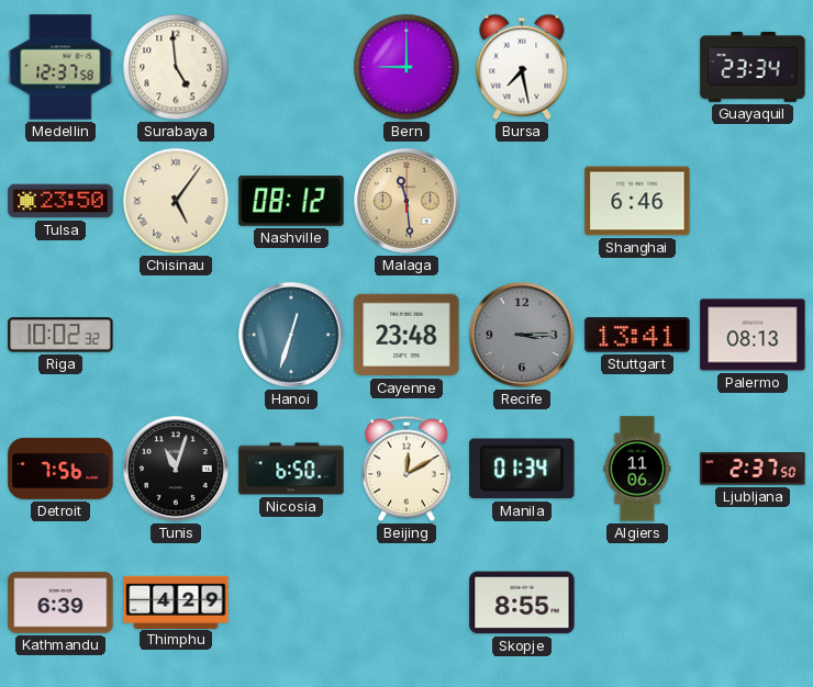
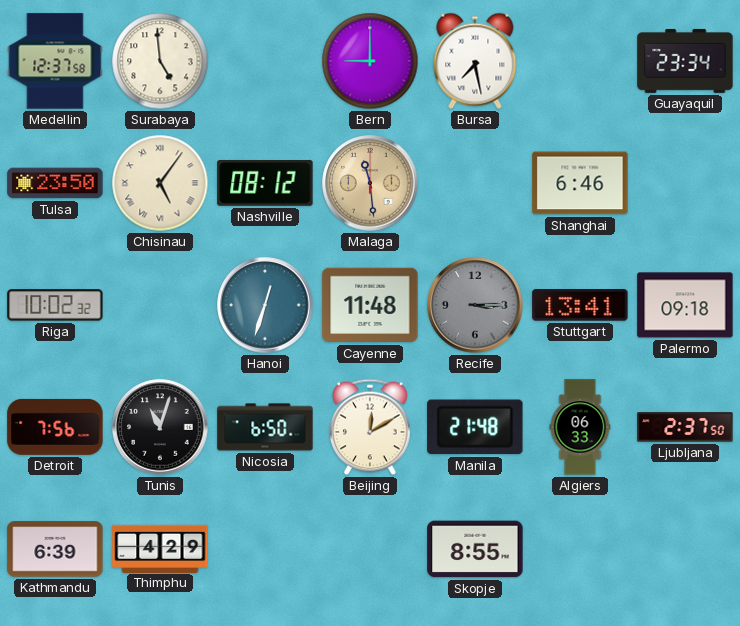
Cayenne: 23:48 -> 11:48 (370, 305)
Palermo: 08:13 -> 09:18 (685, 305)
Manila: 01:34 -> 21:48 (475, 427)
Algiers: 11:06 -> 06:33 (580, 427)
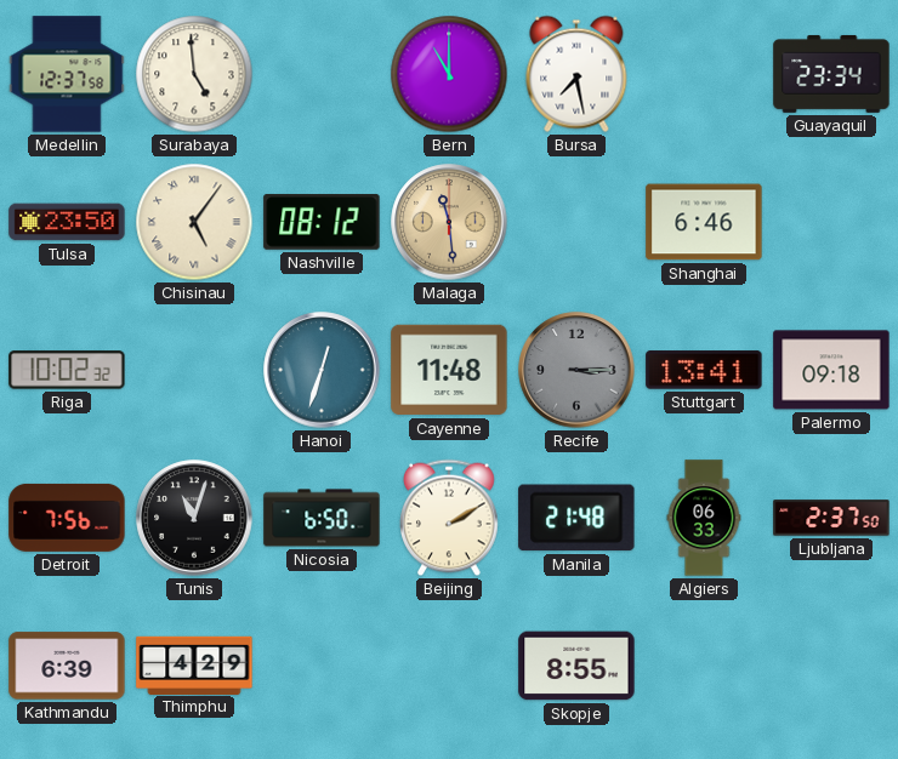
Bern: 9:00 -> 11:00 (449, 74)
Beijing: 12:10 -> 2:10 (449, 518)
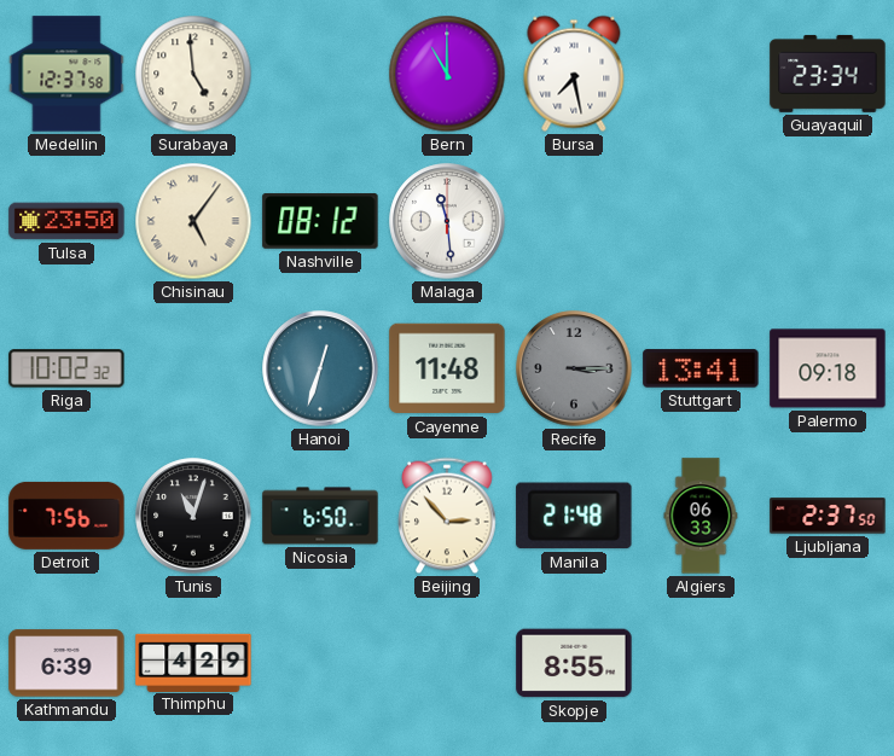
Malaga dial: champagne -> white (447, 221)
Shanghai: 6:46 -> none (704, 222)
Beijing: 2:10 -> 2:53 (447, 516)
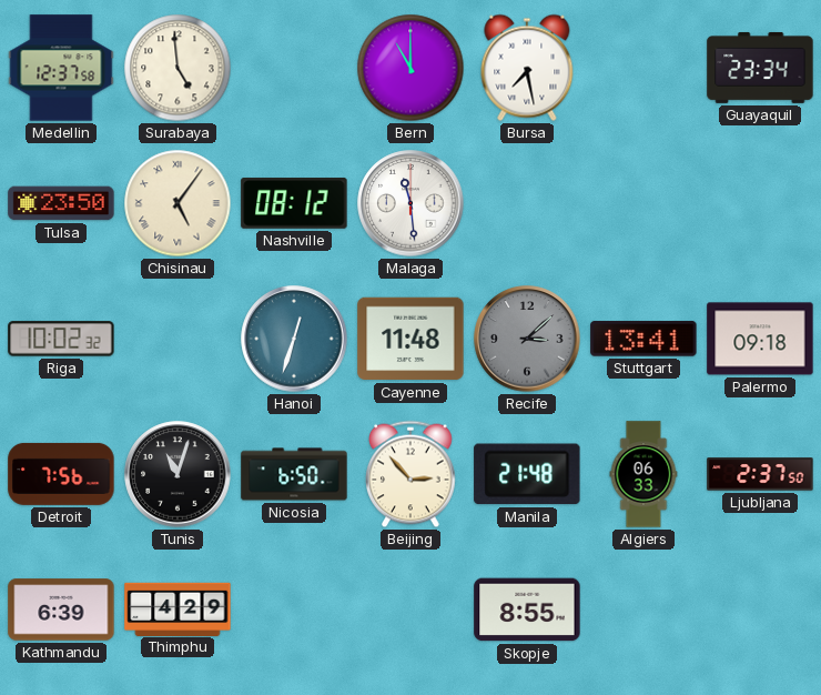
Recife: 3:15 -> 3:08 (527, 339)
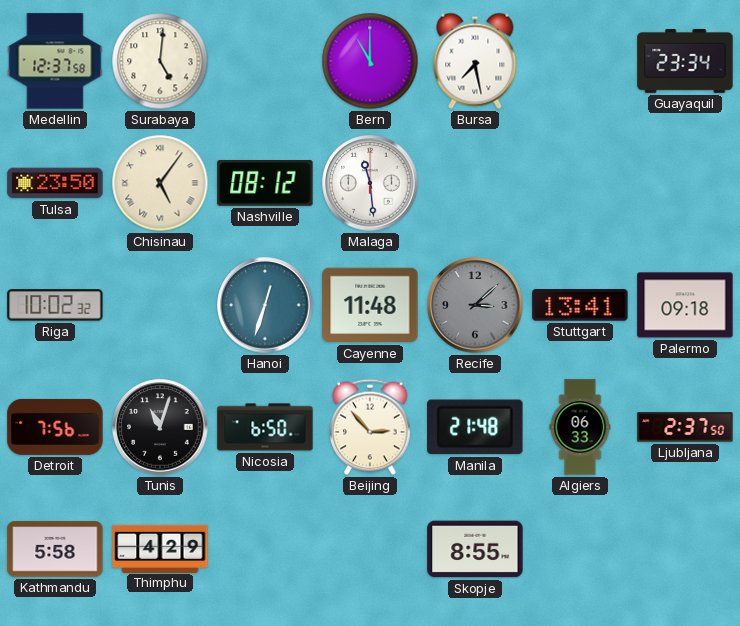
Surabaya: 4:59 -> 5:01 (160, 61)
Kathmandu: 6:39 -> 5:58 (55, 549)
